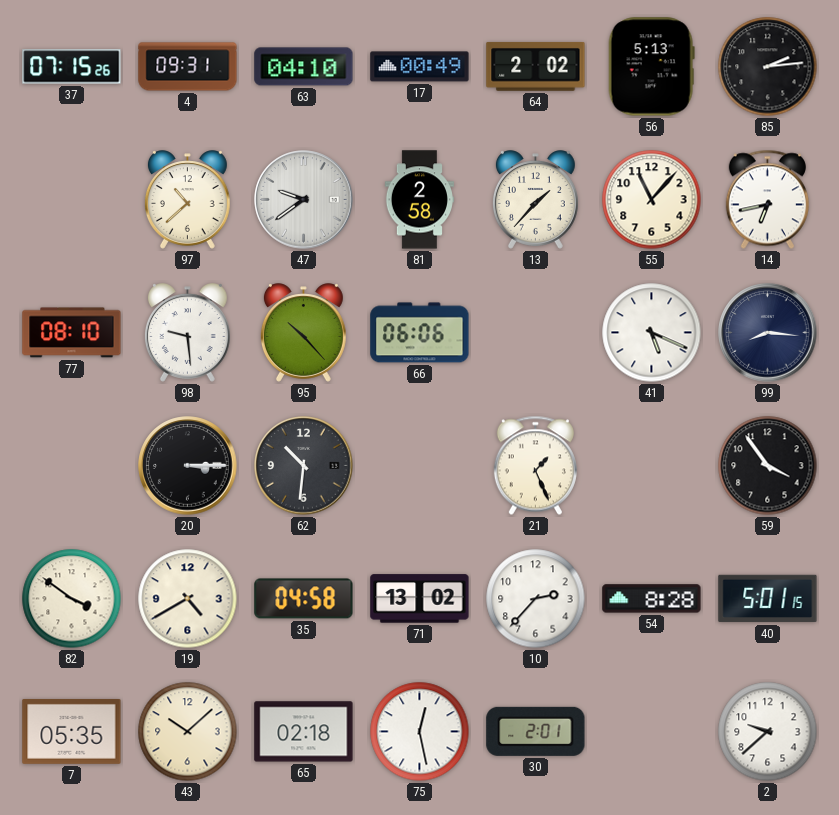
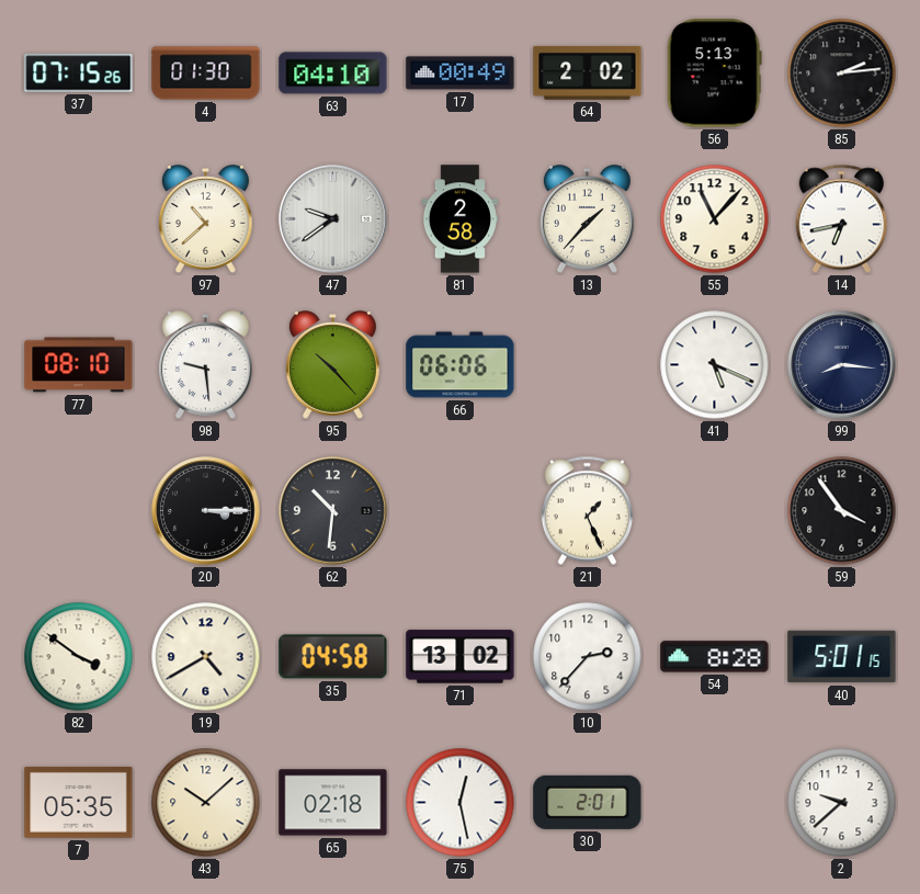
4: 09:31 -> 01:30 (206, 73)
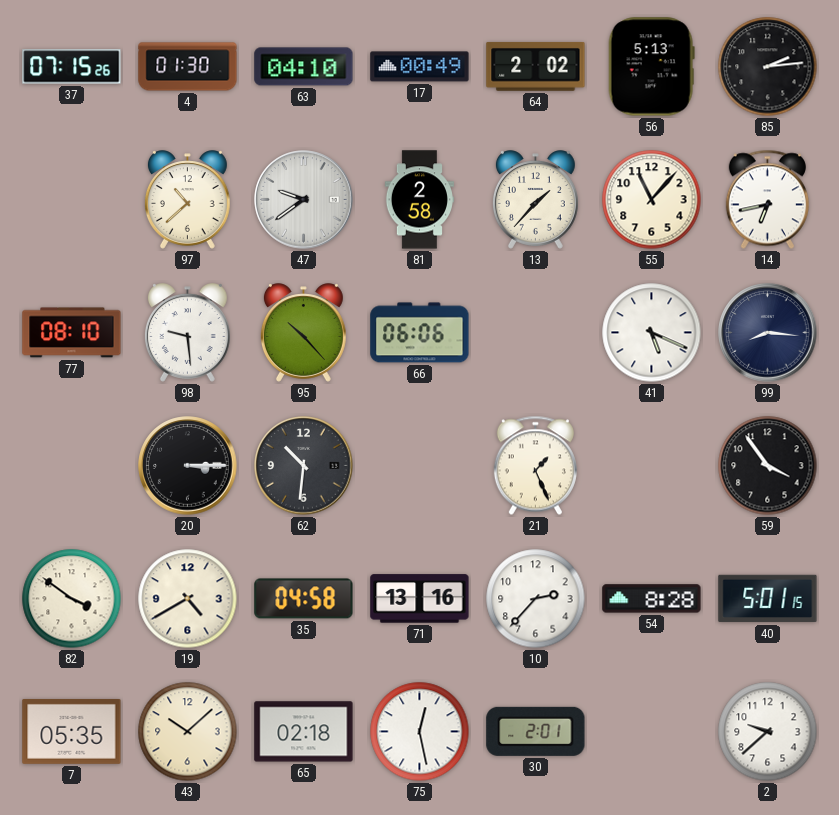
71: 13:02 -> 13:16 (420, 599)
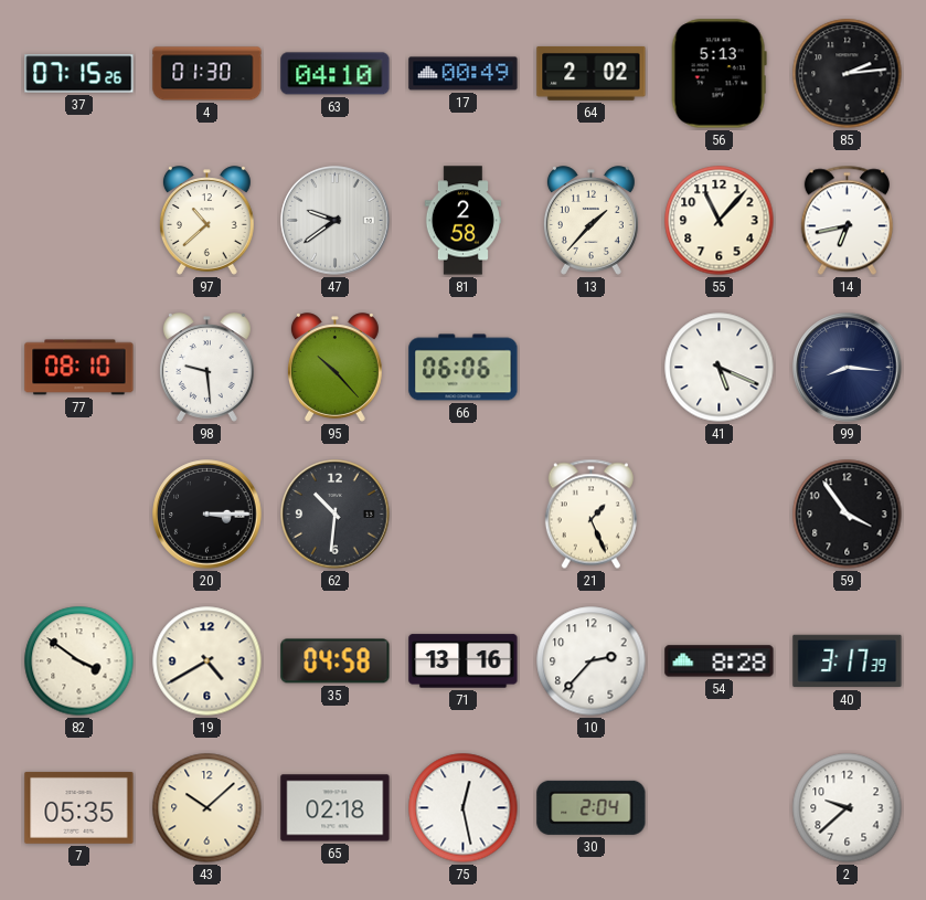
40: 5:01 -> 3:17 (848, 661)
30: 2:01 -> 2:04 (592, 807)
